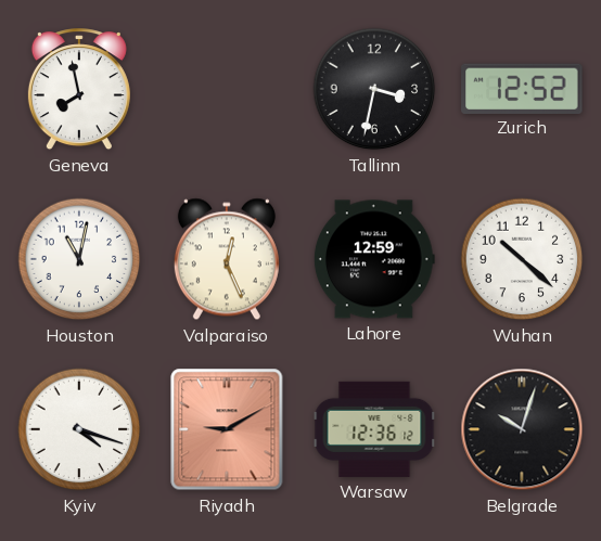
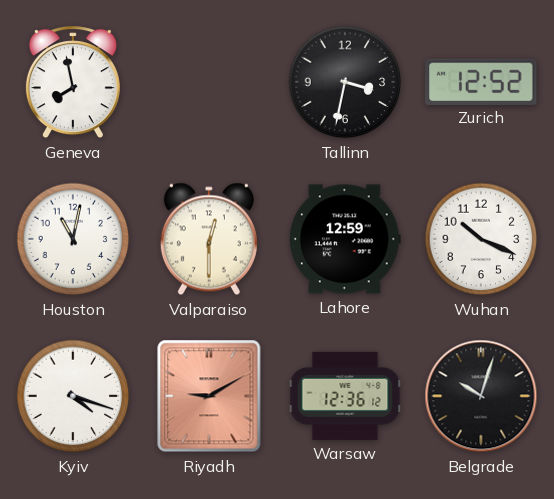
Valparaiso: 12:26 -> 12:30 (209, 239)
Wuhan: 10:22 -> 10:19 (481, 239)
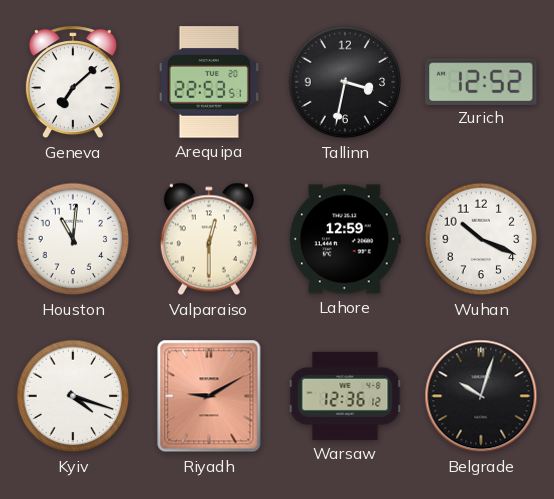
Geneva: 7:58 -> 7:08 (73, 83)
Arequipa: none -> 22:53 (209, 82)
Houston: 11:02 -> 11:01 (73, 239)
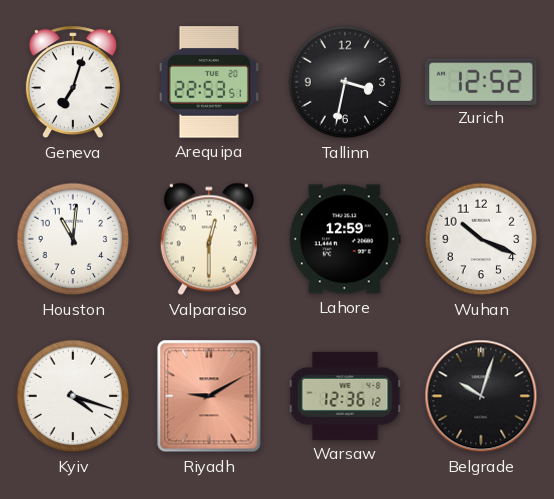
Geneva: 7:08 -> 7:03 (73, 83)
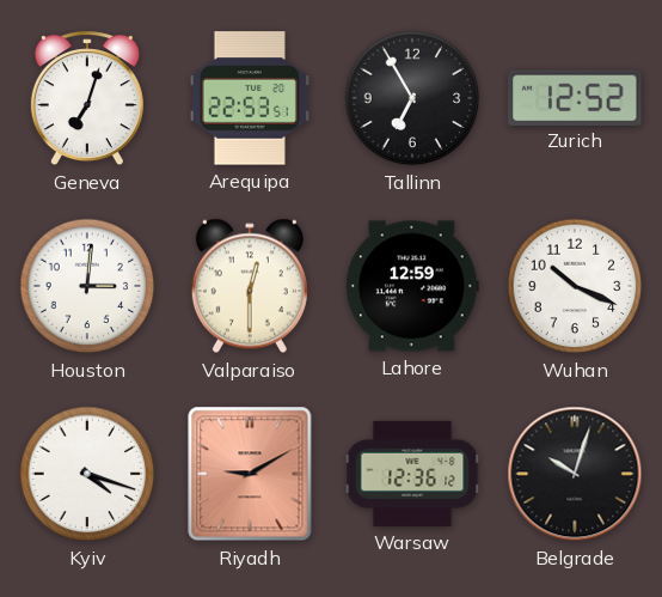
Tallinn: 3:32 -> 6:55 (412, 98)
Houston: 11:01 -> 3:01 (87, 286)
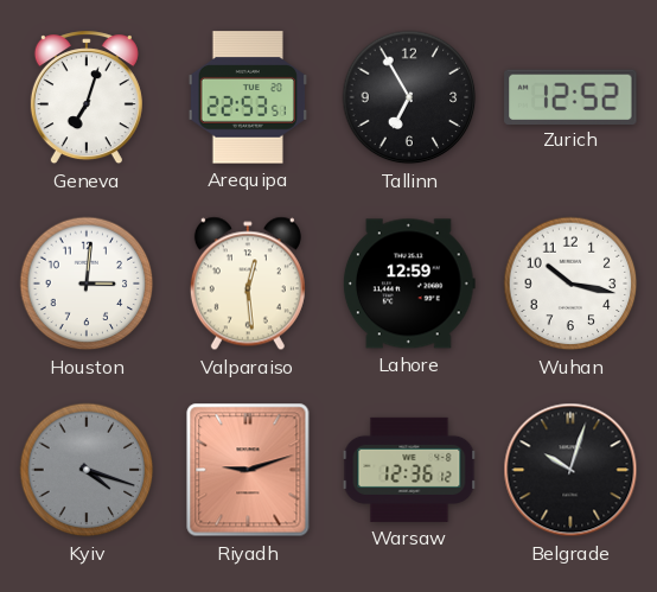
Valparaiso: 12:30 -> 12:29 (248, 284)
Wuhan: 10:19 -> 10:17 (570, 284)
Kyiv dial: white -> grey (87, 470)
Riyadh: 9:10 -> 9:12 (248, 470)
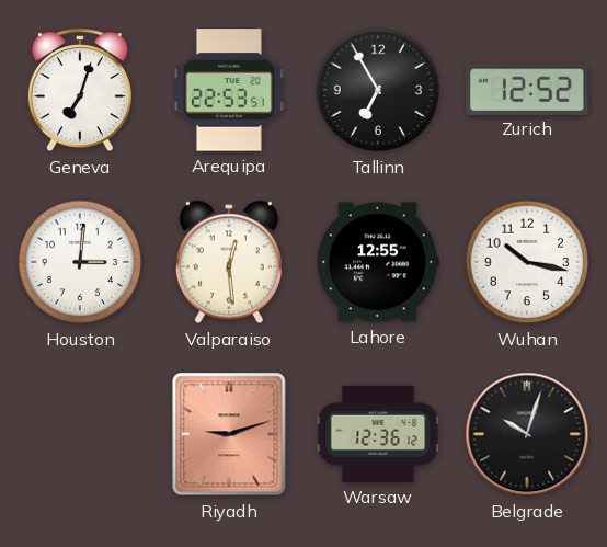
Lahore: 12:59 -> 12:55 (378, 262)
Kyiv: 4:18 -> none (87, 470)
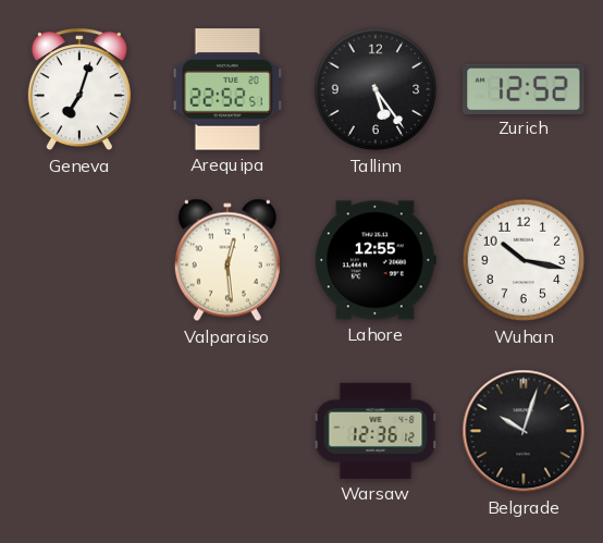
Arequipa: 22:53 -> 22:52 (227, 89)
Tallinn: 6:55 -> 5:24 (376, 89)
Houston: 3:01 -> none (80, 262)
Riyadh: 9:12 -> none (229, 434)
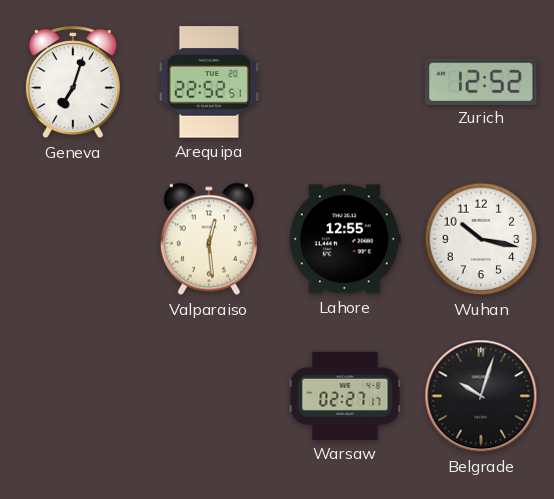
Tallinn: 5:24 -> none (376, 89)
Warsaw: 12:36 -> 02:27 (345, 396)
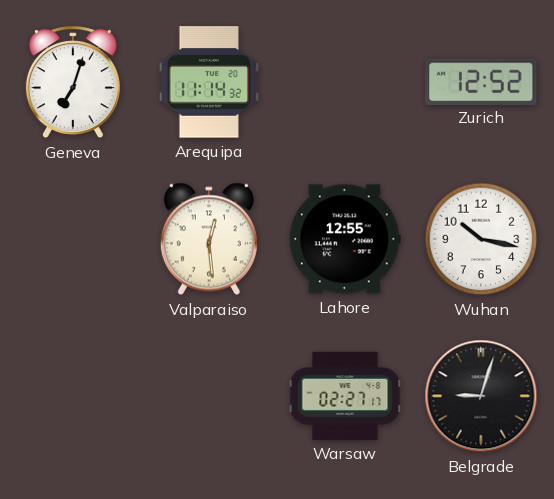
Arequipa: 22:52 -> 11:14 (209, 82)
Belgrade: 10:03 -> 9:03 (481, 396)
